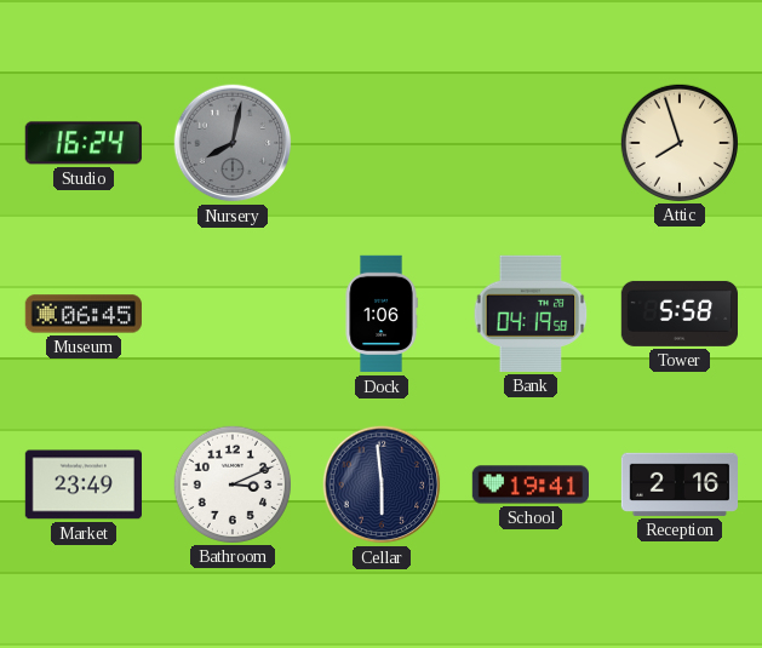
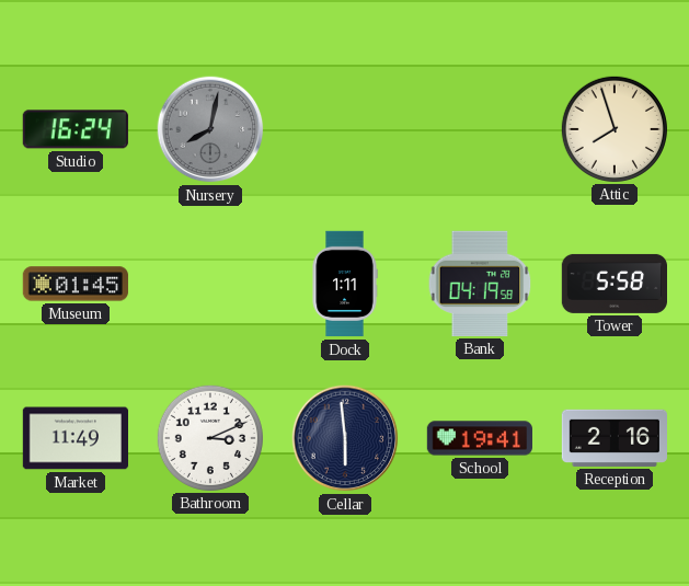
Museum: 06:45 -> 01:45 (76, 284)
Dock: 1:06 -> 1:11 (345, 284)
Market: 23:49 -> 11:49 (74, 438)
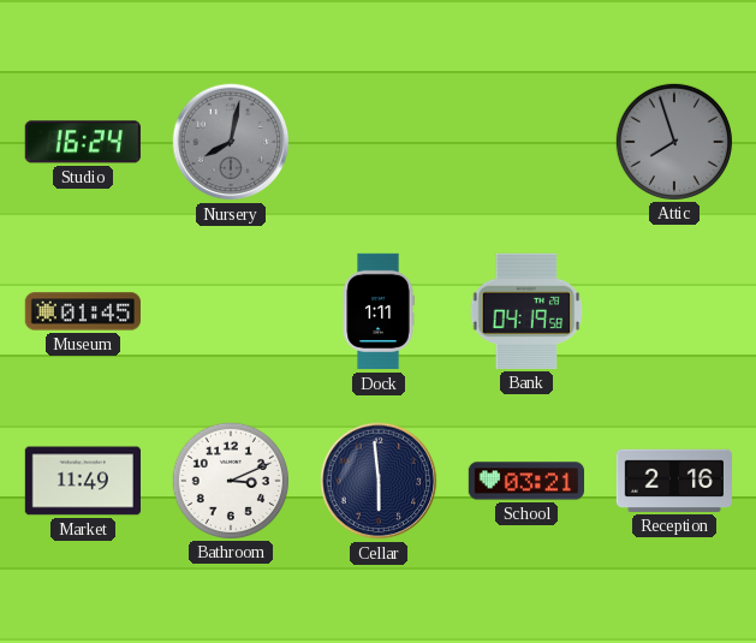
Attic dial: cream -> grey (673, 141)
Tower: 5:58 -> none (613, 284)
School: 19:41 -> 03:21 (525, 481)
